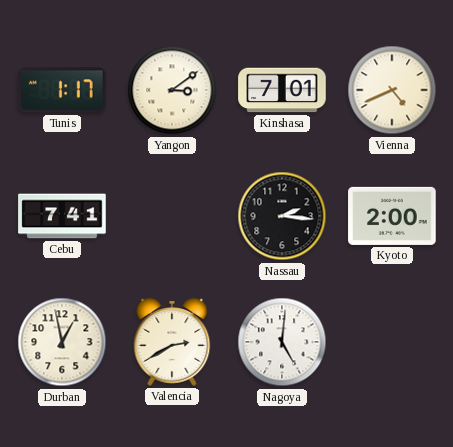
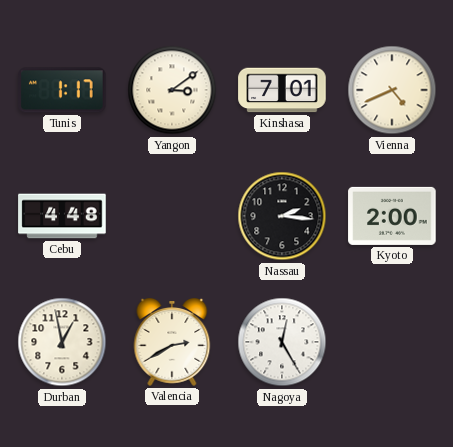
Cebu: 7:41 -> 4:48 (62, 216)
Nagoya: 5:01 -> 12:25 (282, 342)
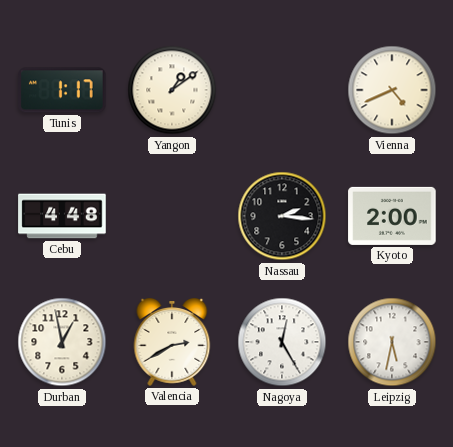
Yangon: 3:09 -> 1:09 (172, 90)
Kinshasa: 7:01 -> none (282, 90)
Leipzig: none -> 5:32 (392, 342)
